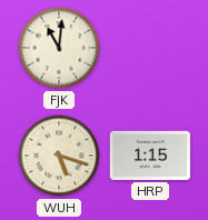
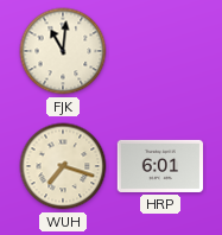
WUH: 5:18 -> 7:18 (63, 166)
HRP: 1:15 -> 6:01 (160, 166)
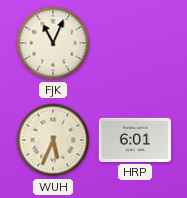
FJK: 11:01 -> 11:04 (53, 43)
WUH: 7:18 -> 5:34 (53, 140)
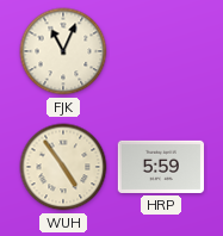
WUH: 5:34 -> 4:54 (63, 167)
HRP: 6:01 -> 5:59 (161, 167)
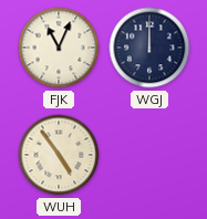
WGJ: none -> 12:00 (149, 48)
HRP: 5:59 -> none (161, 167)
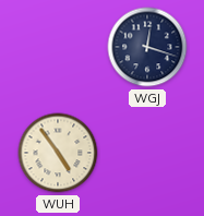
FJK: 11:04 -> none (59, 48)
WGJ: 12:00 -> 12:18 (147, 47)
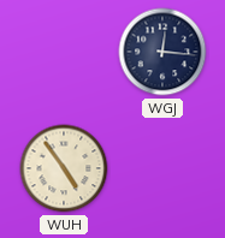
WGJ: 12:18 -> 12:16 (162, 52)
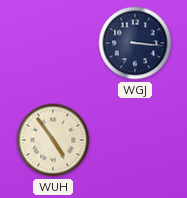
WGJ: 12:16 -> 3:16 (135, 43)
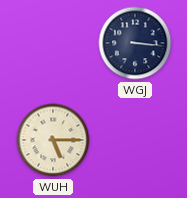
WUH: 4:54 -> 5:15 (53, 140)
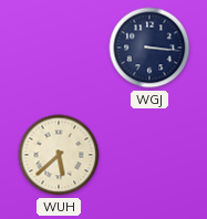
WUH: 5:15 -> 5:38 (59, 155)
